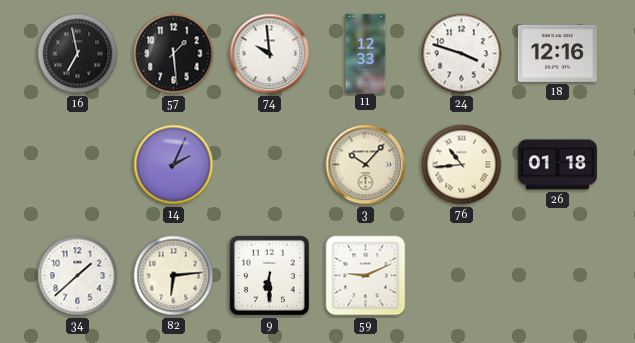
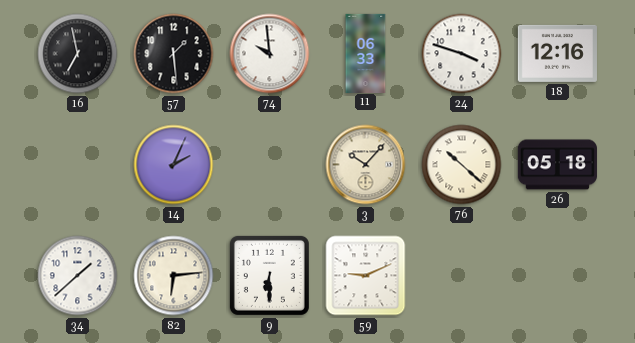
11: 12:33 -> 06:33 (366, 53)
76: 10:44 -> 10:22 (462, 165)
26: 01:18 -> 05:18 (557, 165)
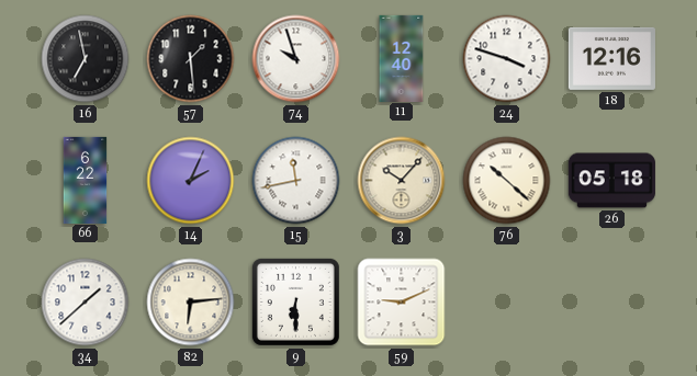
74: 9:59 -> 9:57 (296, 59)
11: 06:33 -> 12:40 (402, 58)
66: none -> 6:22 (86, 180)
15: none -> 11:43 (296, 181)
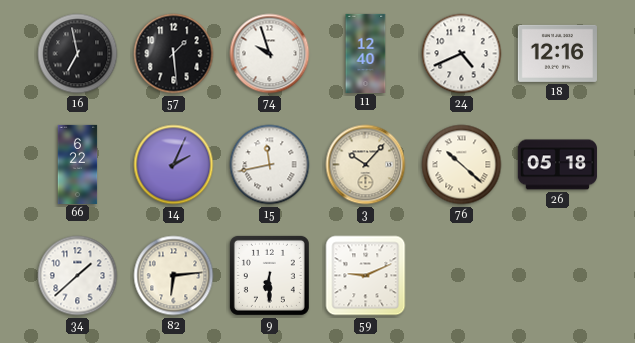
24: 3:48 -> 4:41 (462, 54)
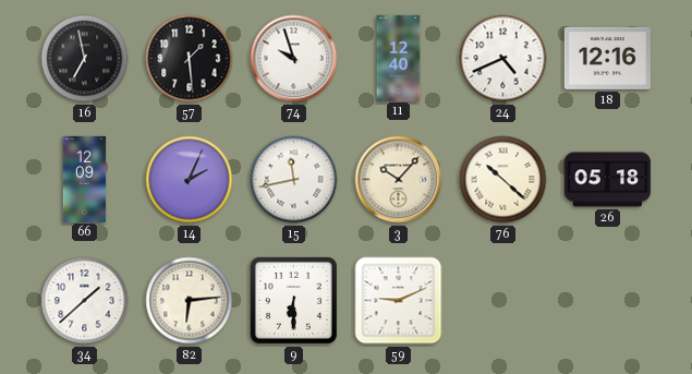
66: 6:22 -> 12:09 (85, 179)
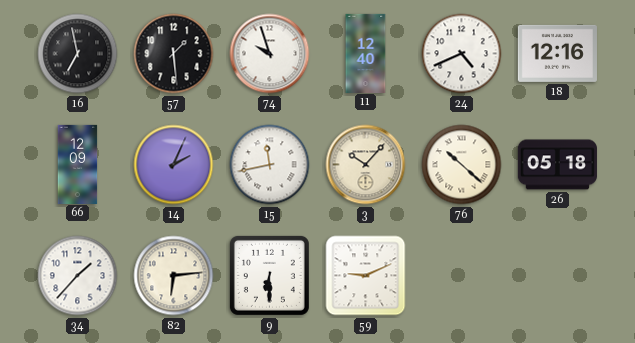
34: 1:38 -> 1:37 (78, 276)
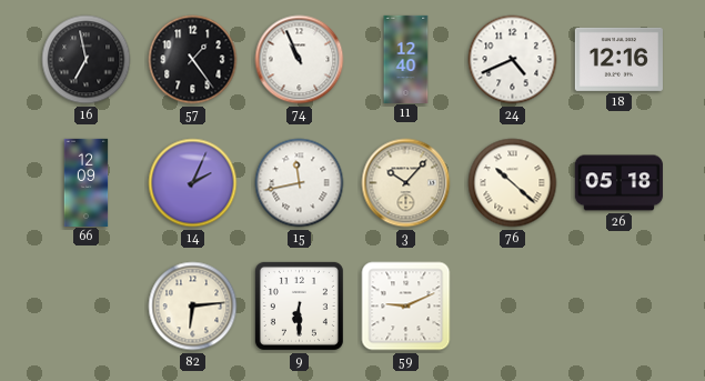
57: 1:29 -> 1:24 (193, 60)
74: 9:57 -> 10:56 (300, 60)
34: 1:37 -> none (78, 276)
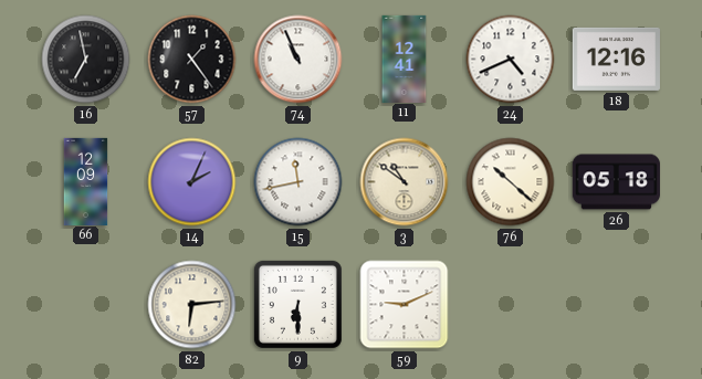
11: 12:40 -> 12:41 (405, 59)
3: 10:07 -> 10:51 (405, 182)
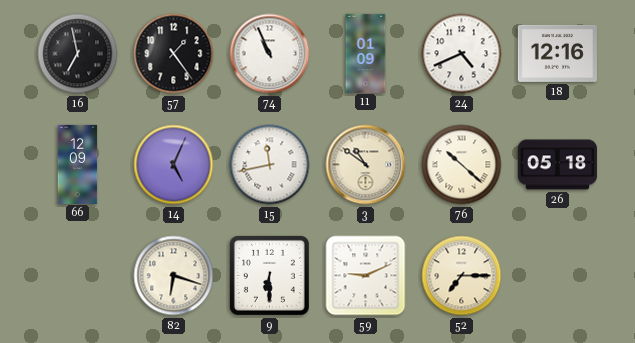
11: 12:41 -> 01:09 (366, 53)
14: 2:04 -> 5:04 (174, 165)
82: 6:14 -> 6:18 (174, 276)
52: none -> 7:15 (462, 276)
